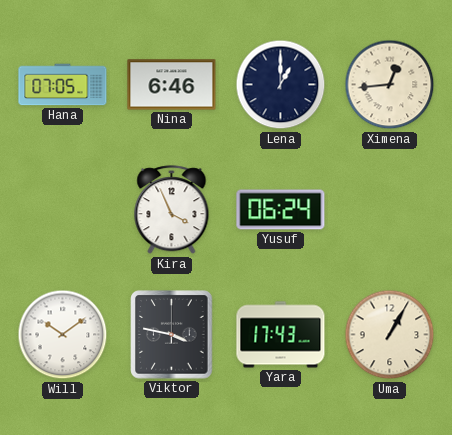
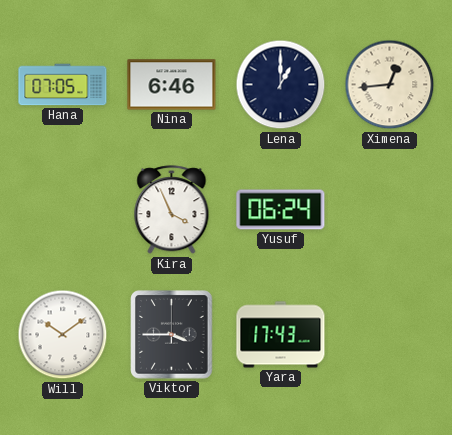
Viktor: 3:47 -> 3:45 (172, 335)
Uma: 1:05 -> none (390, 335)
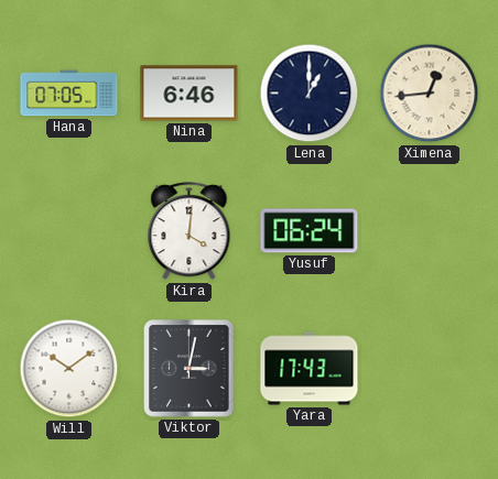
Kira: 3:56 -> 4:01 (190, 231)
Viktor: 3:45 -> 3:02 (190, 369)
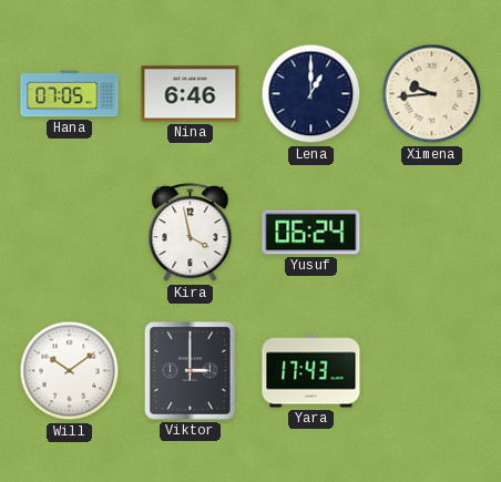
Ximena: 12:44 -> 9:44 (432, 94)
Kira: 4:01 -> 3:58 (191, 233)
Viktor: 3:02 -> 3:00 (191, 371)
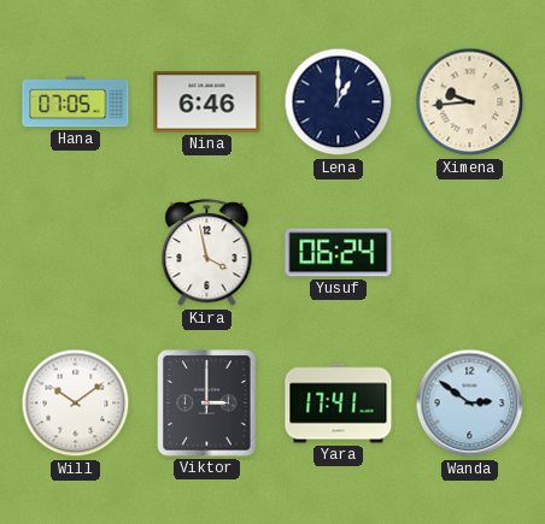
Yara: 17:43 -> 17:41 (339, 404)
Wanda: none -> 2:51 (470, 404)
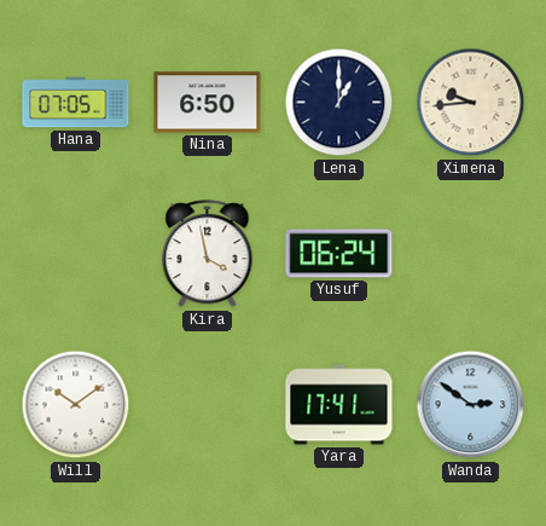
Nina: 6:46 -> 6:50 (208, 103)
Viktor: 3:00 -> none (207, 404)
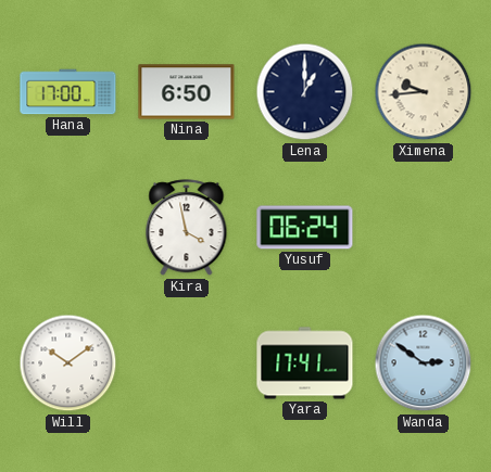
Hana: 07:05 -> 17:00 (68, 92)
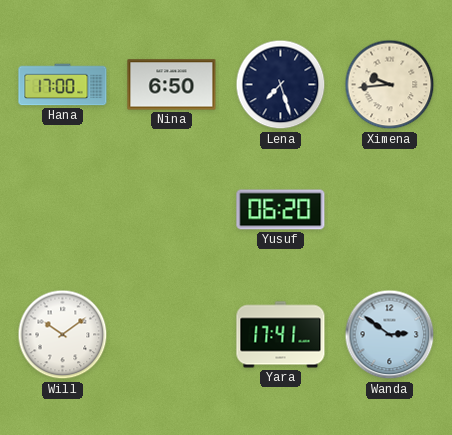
Lena: 1:00 -> 7:27 (281, 85)
Kira: 3:58 -> none (187, 228)
Yusuf: 06:24 -> 06:20 (281, 210)
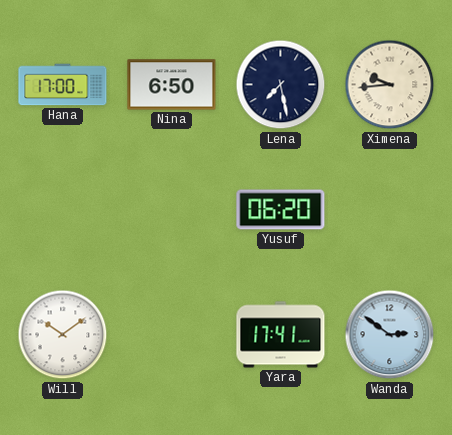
Lena: 7:27 -> 7:28 (281, 85)
